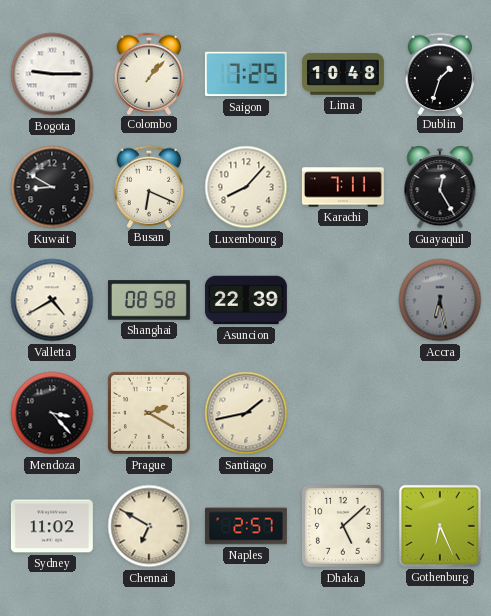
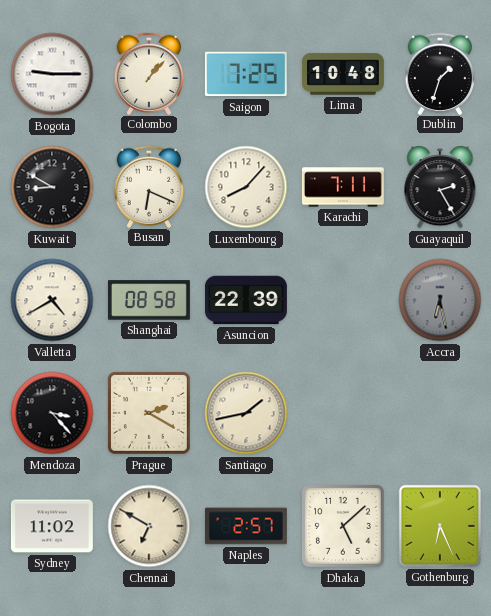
Guayaquil: 12:25 -> 2:25 (440, 187)
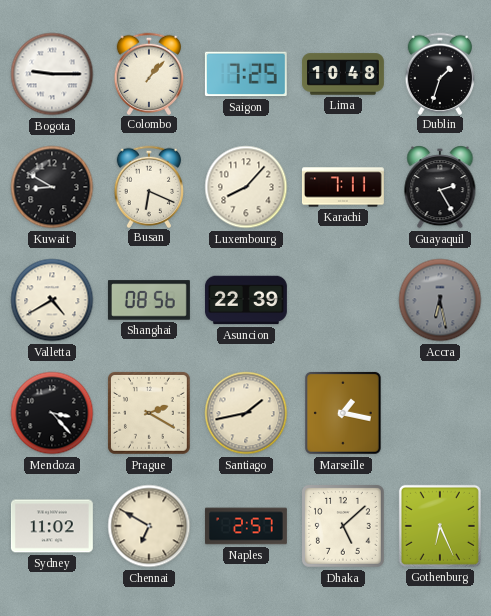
Shanghai: 08:58 -> 08:56 (149, 300)
Marseille: none -> 1:17 (343, 413)
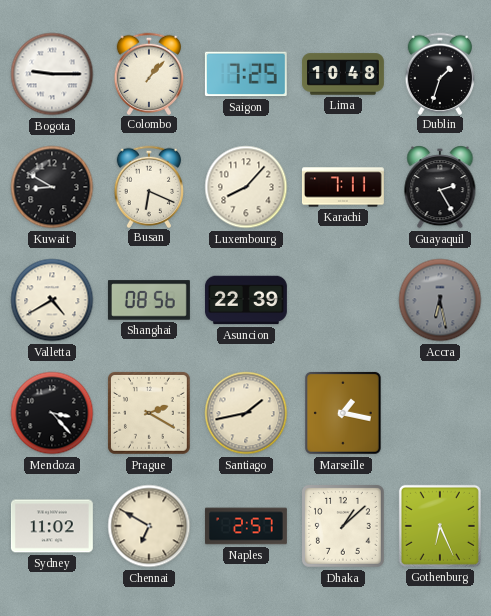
Dhaka: 5:08 -> 1:08 (343, 526)
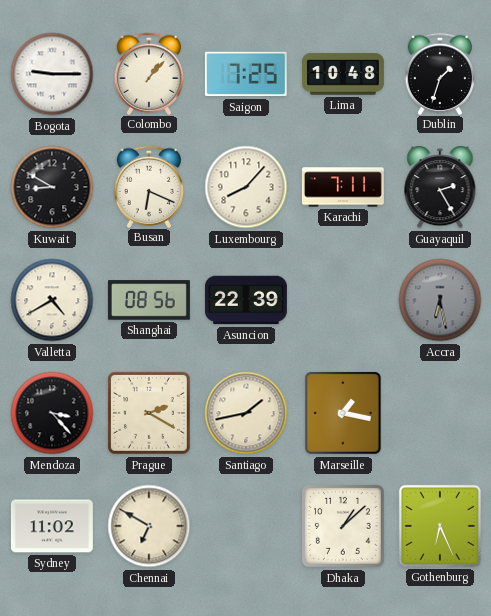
Naples: 2:57 -> none (246, 526)
